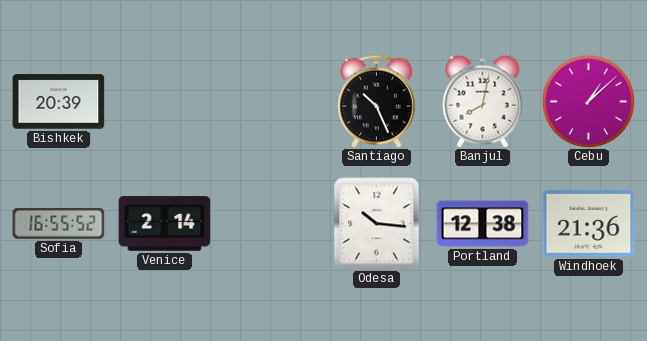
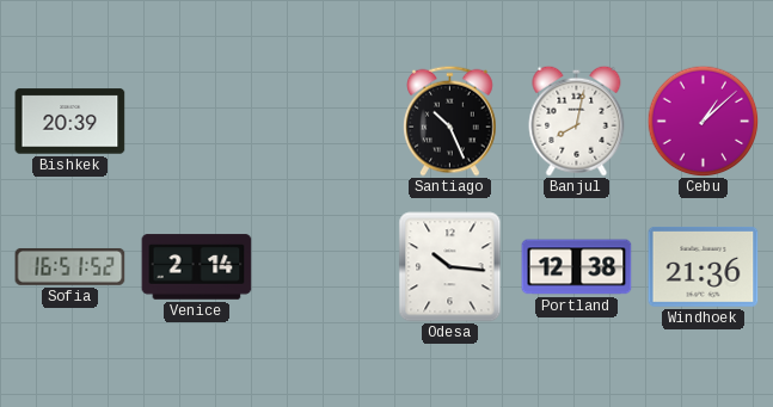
Sofia: 16:55 -> 16:51 (70, 266)
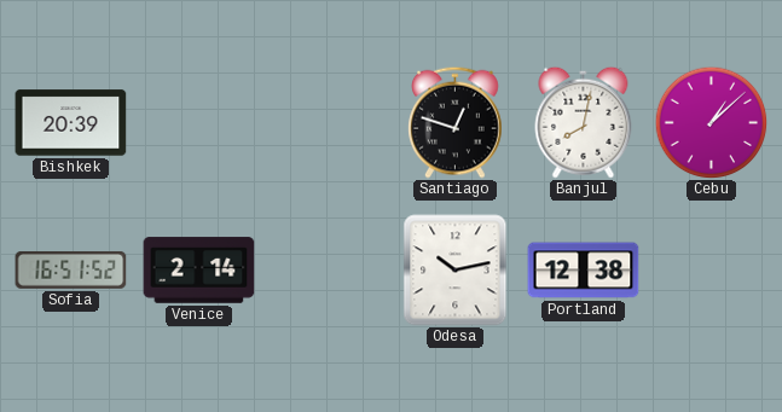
Santiago: 10:26 -> 12:48 (456, 122)
Odesa: 10:16 -> 10:13 (456, 271)
Windhoek: 21:36 -> none (704, 267)
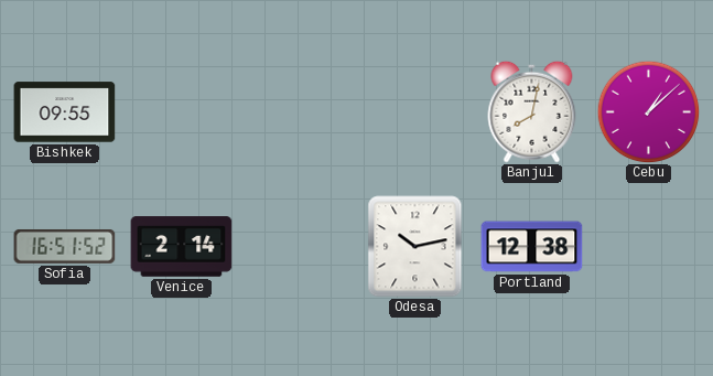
Bishkek: 20:39 -> 09:55 (65, 112)
Santiago: 12:48 -> none (456, 122)
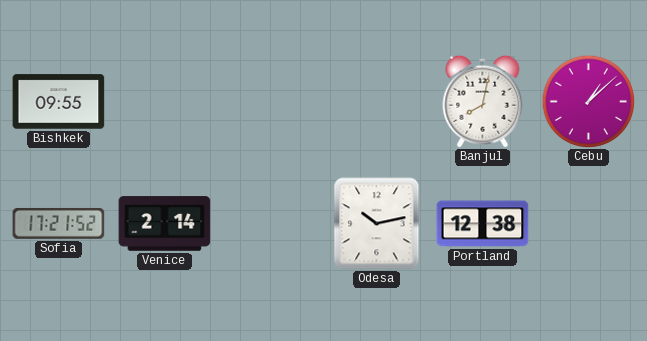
Sofia: 16:51 -> 17:21 (59, 223)
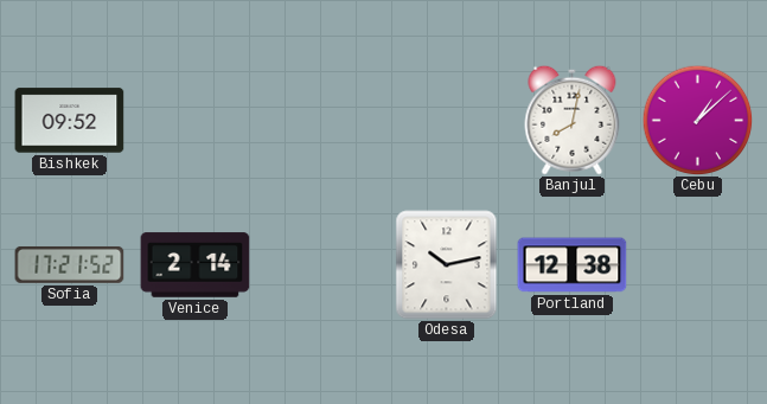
Bishkek: 09:55 -> 09:52 (70, 121)
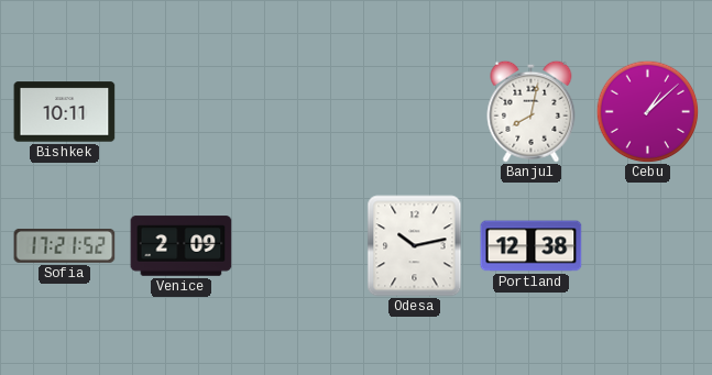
Bishkek: 09:52 -> 10:11 (65, 112)
Venice: 2:14 -> 2:09 (182, 246)
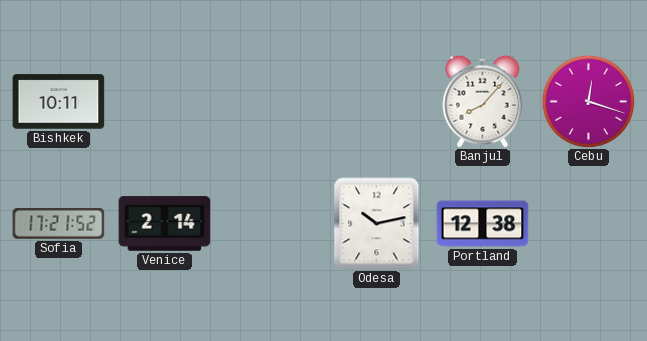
Banjul: 8:02 -> 8:07 (483, 101)
Cebu: 1:08 -> 12:18 (588, 101)
Venice: 2:09 -> 2:14 (165, 224)
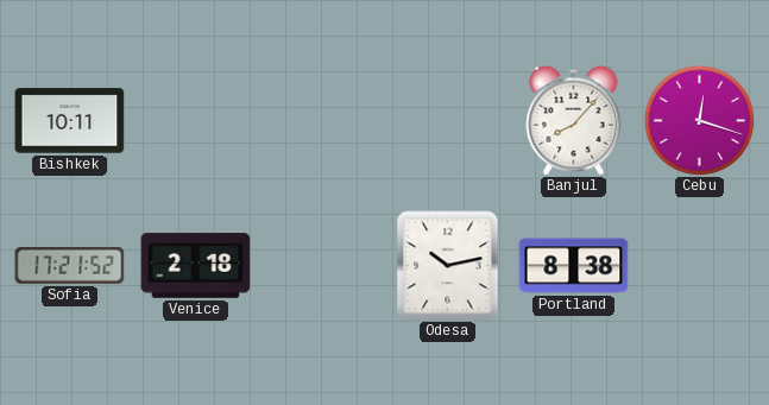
Venice: 2:14 -> 2:18 (196, 266)
Portland: 12:38 -> 8:38 (574, 266)
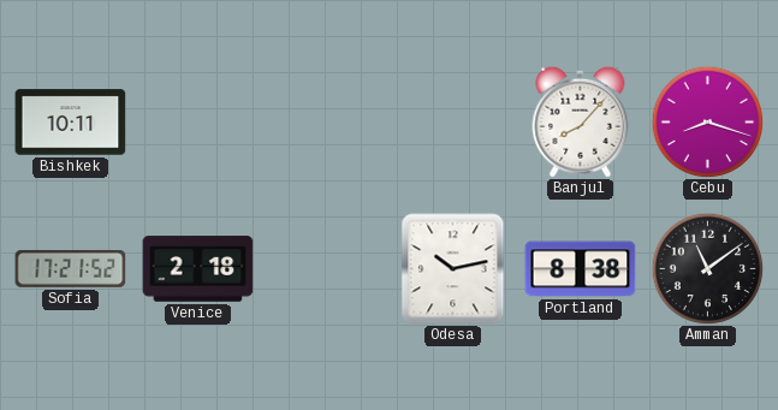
Cebu: 12:18 -> 8:18 (707, 121)
Amman: none -> 11:09 (707, 268)
